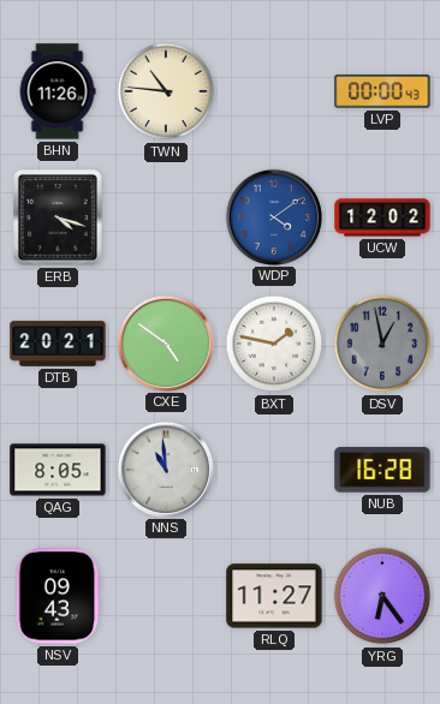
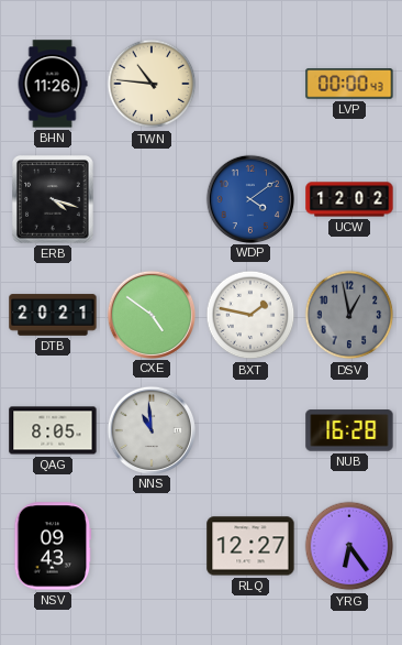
RLQ: 11:27 -> 12:27 (250, 546)
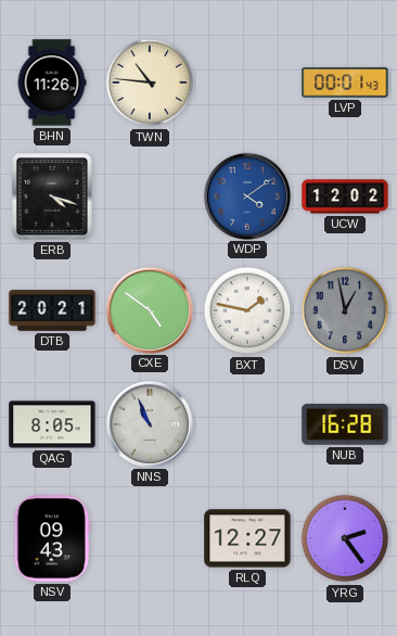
LVP: 00:00 -> 00:01 (345, 82)
NNS: 10:59 -> 10:56 (149, 423)
YRG: 6:24 -> 2:24 (345, 538)
